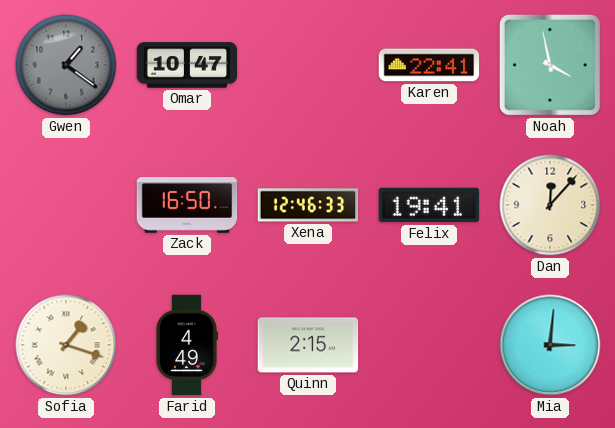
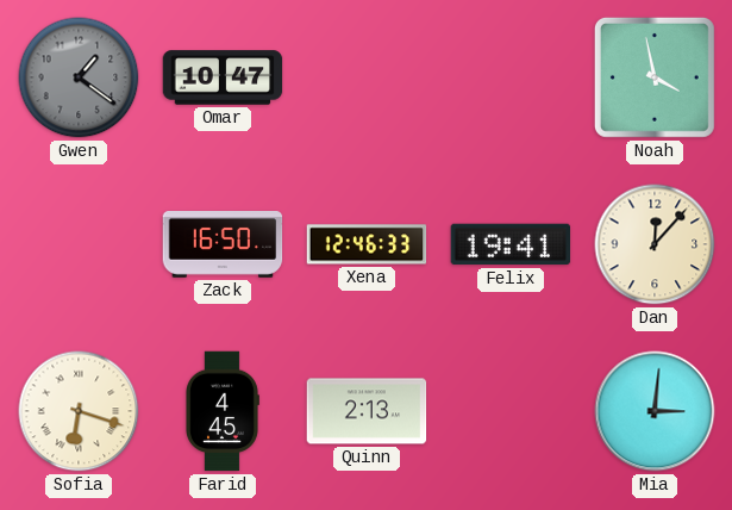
Karen: 22:41 -> none (429, 65)
Sofia: 1:18 -> 6:18 (79, 411)
Farid: 4:49 -> 4:45 (223, 411)
Quinn: 2:15 -> 2:13 (367, 411)
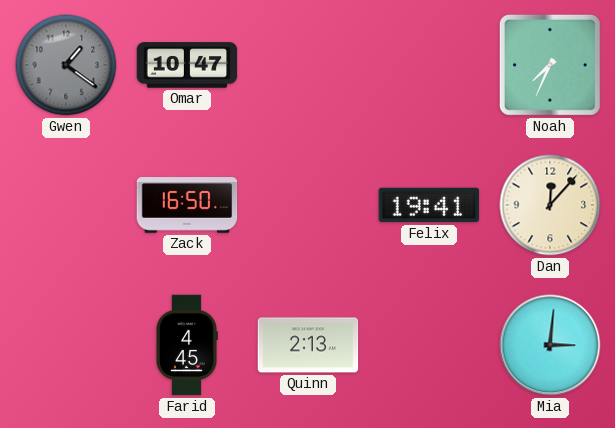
Noah: 3:58 -> 7:34 (550, 65)
Xena: 12:46 -> none (367, 244)
Sofia: 6:18 -> none (79, 411)
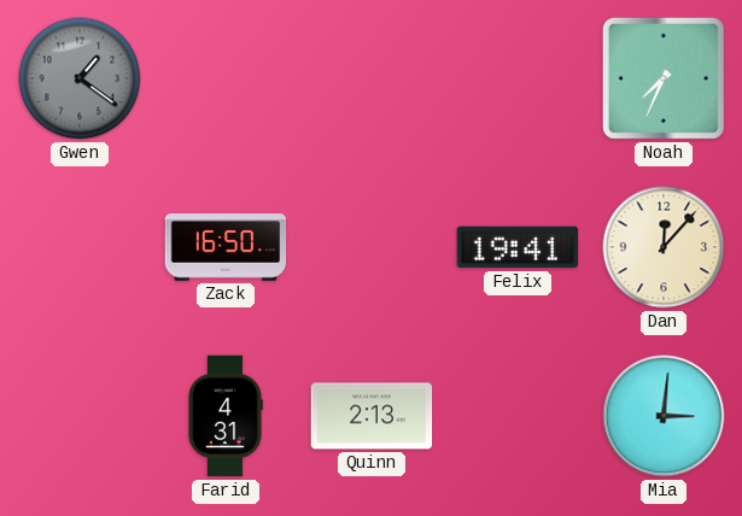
Omar: 10:47 -> none (187, 65)
Farid: 4:45 -> 4:31 (226, 416)
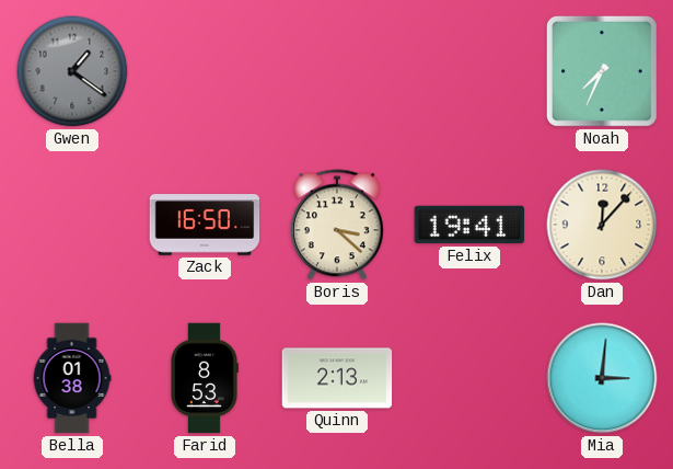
Boris: none -> 3:22 (337, 225)
Bella: none -> 01:38 (72, 378)
Farid: 4:31 -> 8:53 (205, 378)
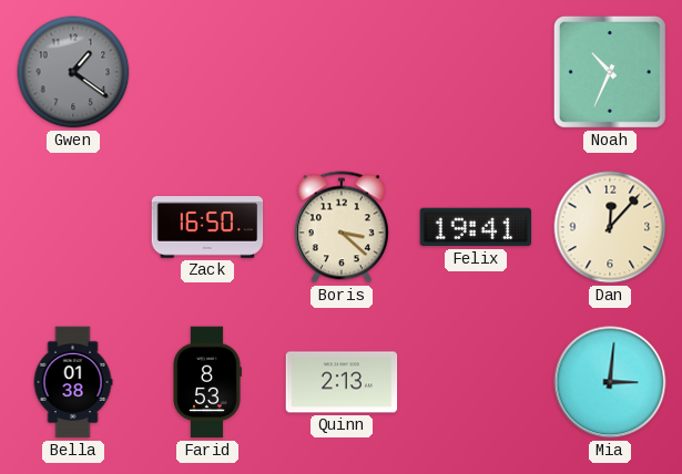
Noah: 7:34 -> 10:34 (610, 72)
